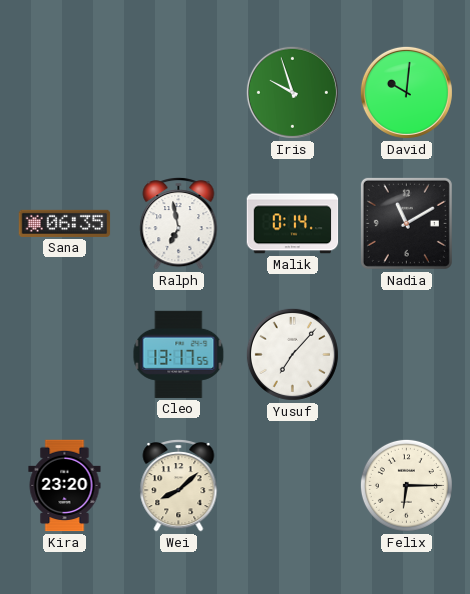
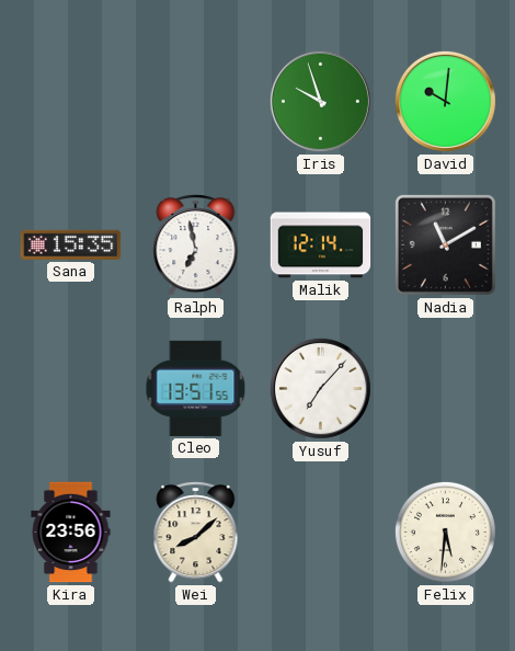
Sana: 06:35 -> 15:35 (71, 244)
Malik: 0:14 -> 12:14 (321, 245)
Cleo: 13:17 -> 13:51 (196, 388)
Kira: 23:20 -> 23:56 (71, 533)
Felix: 6:15 -> 5:31 (445, 532)
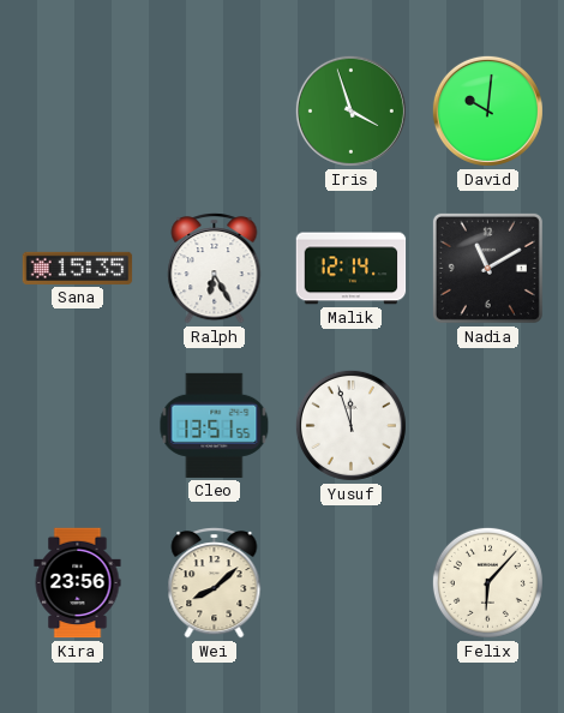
Iris: 9:57 -> 3:57 (350, 110)
Ralph: 6:58 -> 6:25 (215, 269)
Yusuf: 7:07 -> 11:57 (350, 425)
Felix: 5:31 -> 6:07 (487, 582)
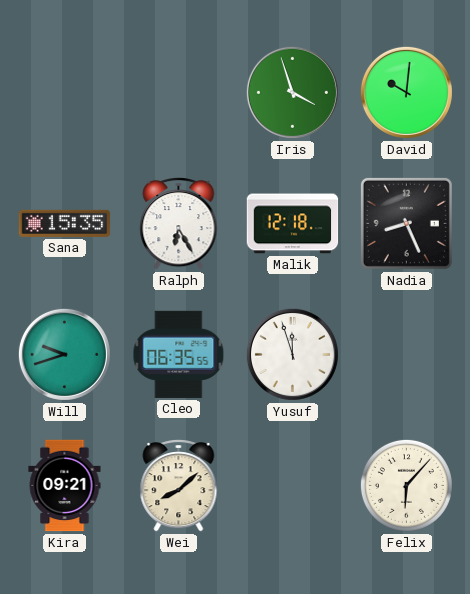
Malik: 12:14 -> 12:18 (293, 224)
Nadia: 11:10 -> 8:26 (406, 223)
Will: none -> 9:42 (64, 354)
Cleo: 13:51 -> 06:35 (179, 354)
Kira: 23:56 -> 09:21 (65, 486)
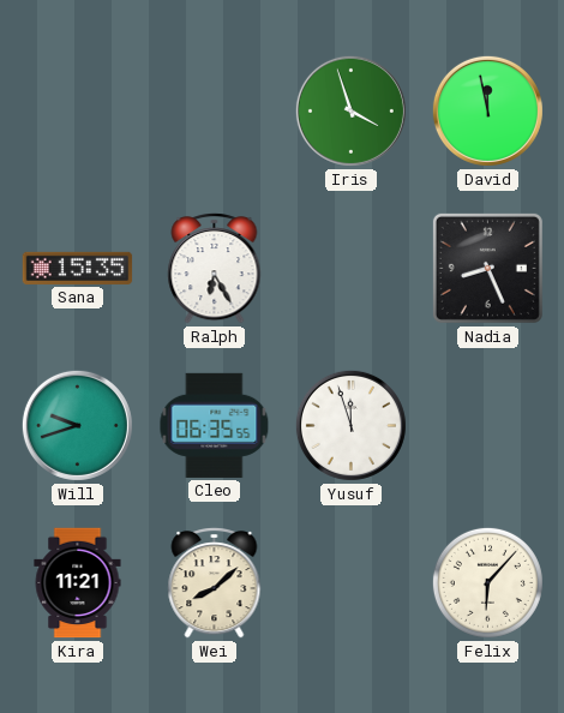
David: 10:01 -> 11:58 (487, 110)
Malik: 12:18 -> none (293, 224)
Kira: 09:21 -> 11:21 (78, 583)
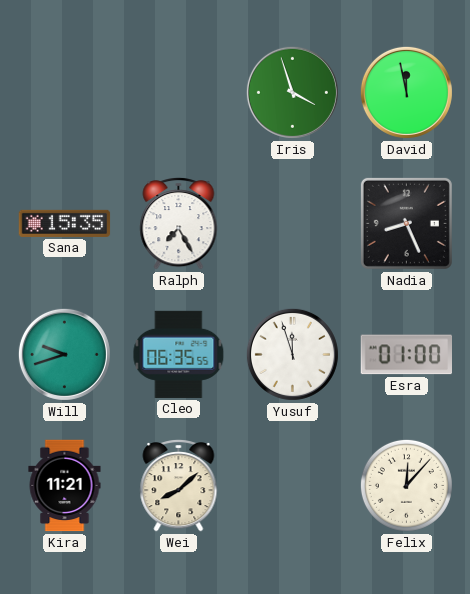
Ralph: 6:25 -> 7:25 (179, 224)
Esra: none -> 01:00 (406, 355)
Felix: 6:07 -> 12:07 (406, 485)
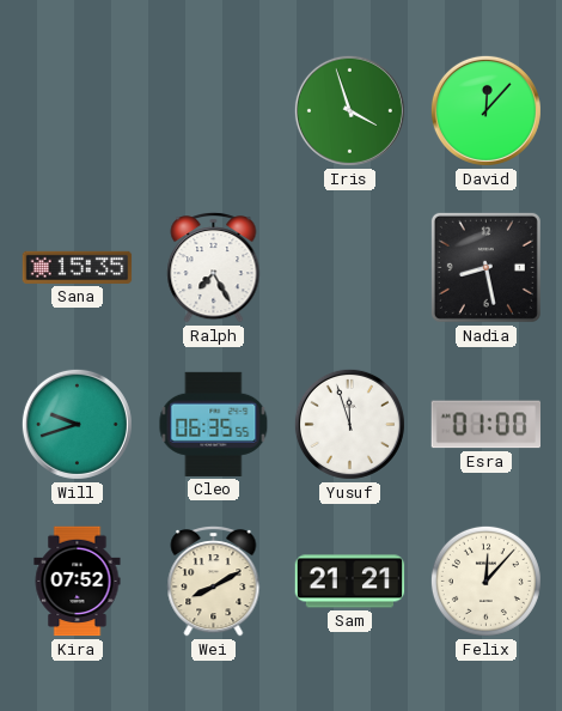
David: 11:58 -> 12:07 (485, 110)
Nadia: 8:26 -> 8:28 (485, 267)
Kira: 11:21 -> 07:52 (78, 582)
Wei: 8:08 -> 8:10 (214, 582)
Sam: none -> 21:21 (350, 582)
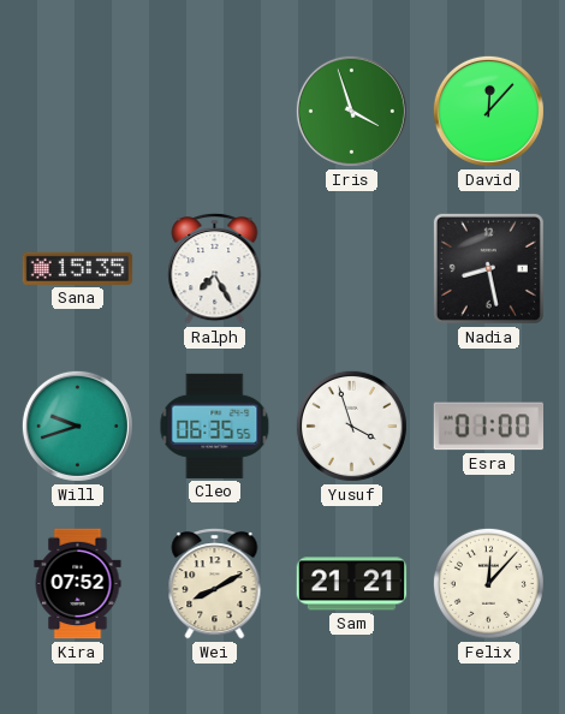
Yusuf: 11:57 -> 3:57 (351, 426)
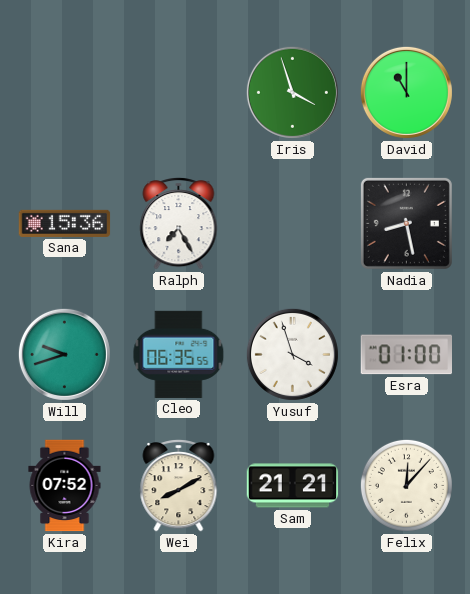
David: 12:07 -> 11:00 (406, 92)
Sana: 15:35 -> 15:36 (65, 223)
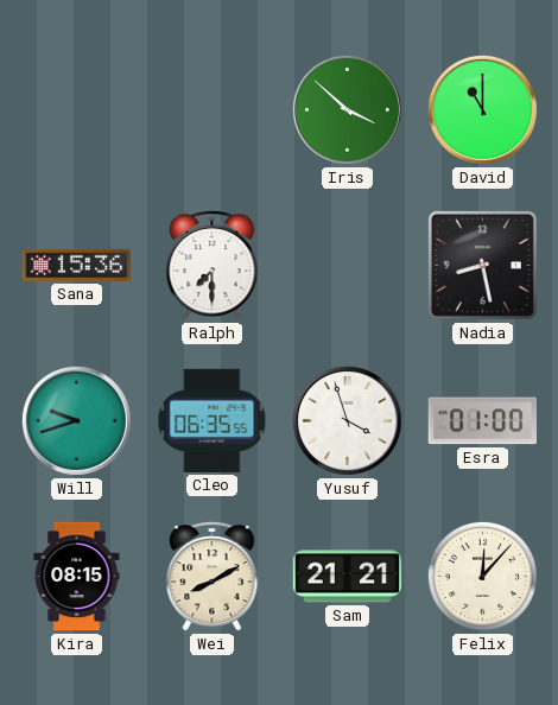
Iris: 3:57 -> 3:52 (347, 109)
Ralph: 7:25 -> 7:30 (213, 266)
Kira: 07:52 -> 08:15 (77, 577)
